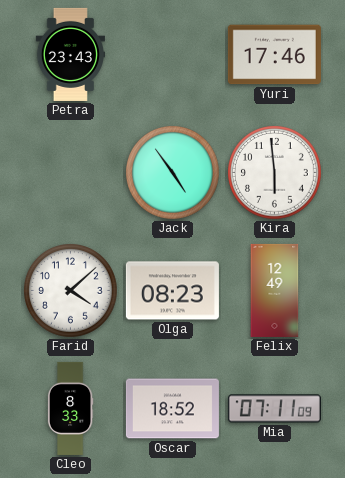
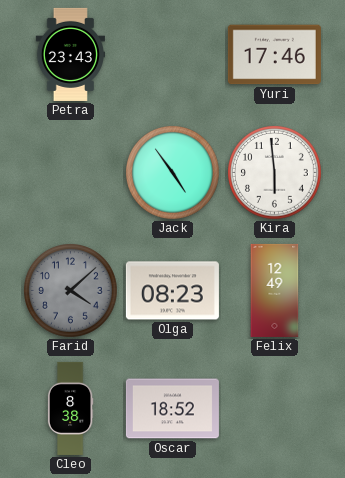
Farid dial: white -> grey (71, 291)
Cleo: 8:33 -> 8:38 (70, 408)
Mia: 07:11 -> none (274, 409)
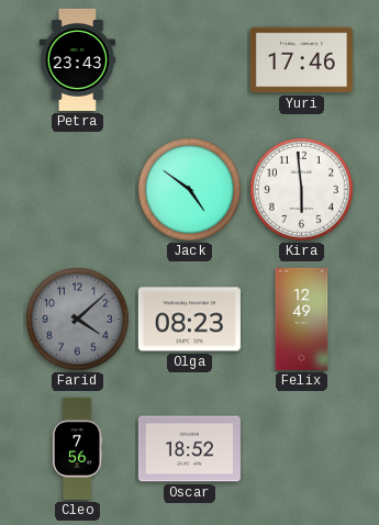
Jack: 4:54 -> 4:51 (190, 190)
Cleo: 8:38 -> 7:56 (77, 448)
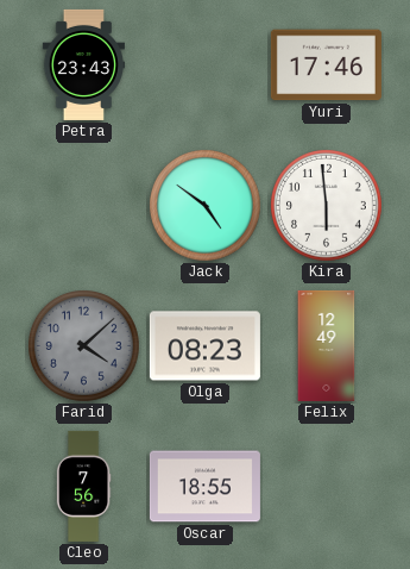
Oscar: 18:52 -> 18:55 (204, 487)
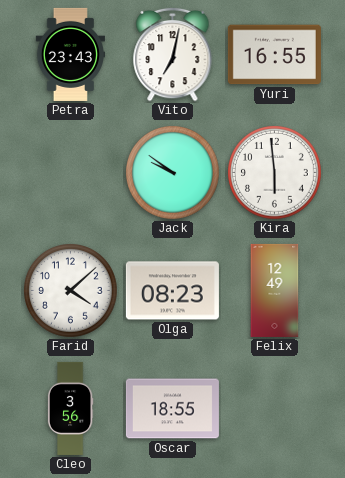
Vito: none -> 7:02 (173, 54)
Yuri: 17:46 -> 16:55 (274, 55)
Jack: 4:51 -> 9:51 (173, 173)
Farid dial: grey -> white (71, 291)
Cleo: 7:56 -> 3:56 (70, 408)
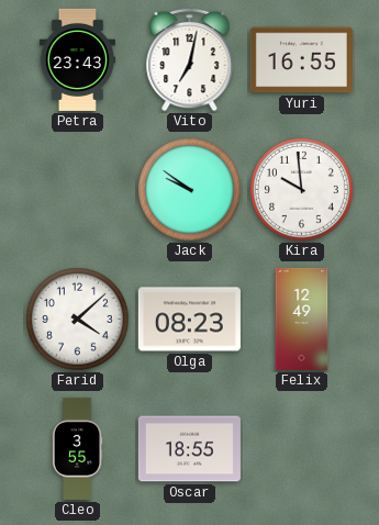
Kira: 5:59 -> 9:59 (302, 190)
Cleo: 3:56 -> 3:55 (77, 448)
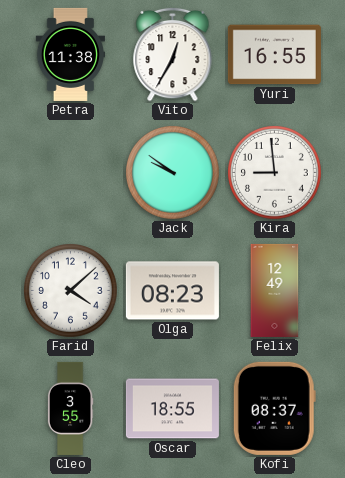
Petra: 23:43 -> 11:38 (70, 54)
Vito: 7:02 -> 12:35 (173, 54)
Kira: 9:59 -> 8:59 (275, 173)
Kofi: none -> 08:37 (274, 408)
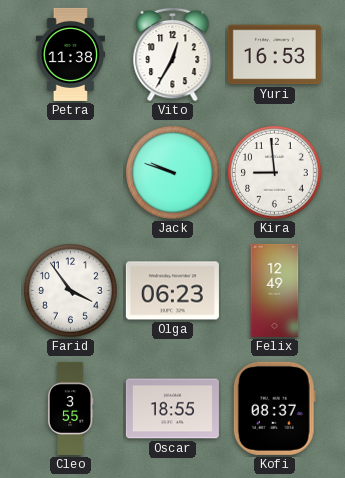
Yuri: 16:55 -> 16:53 (274, 55)
Jack: 9:51 -> 9:48 (173, 173)
Farid: 4:08 -> 3:54 (71, 291)
Olga: 08:23 -> 06:23 (172, 291)
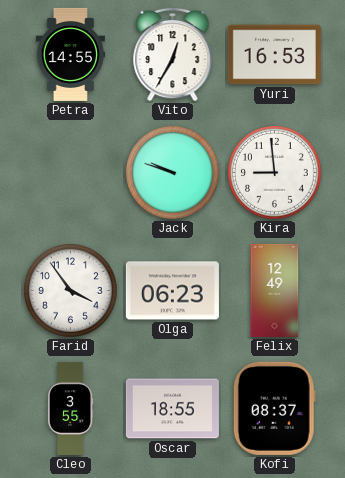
Petra: 11:38 -> 14:55 (70, 54)
